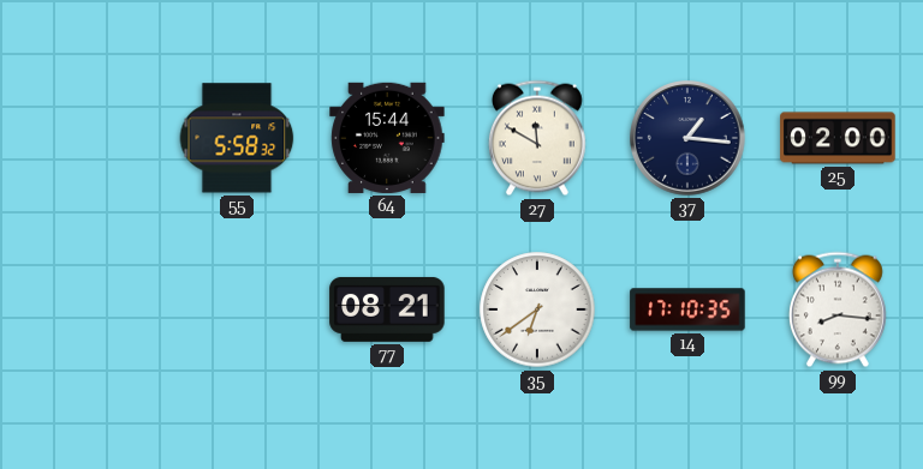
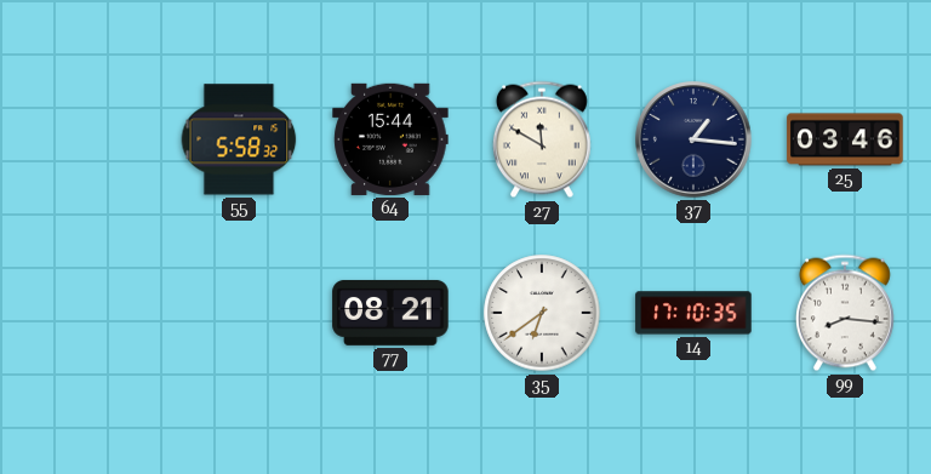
25: 02:00 -> 03:46 (845, 139)
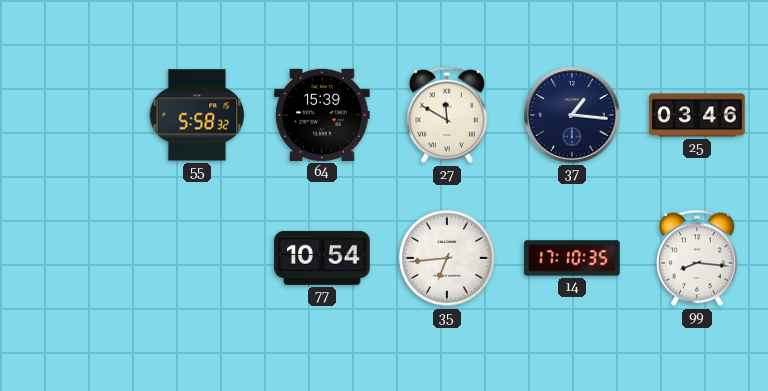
64: 15:44 -> 15:39 (322, 115)
77: 08:21 -> 10:54 (322, 258)
35: 6:39 -> 6:44 (447, 258)
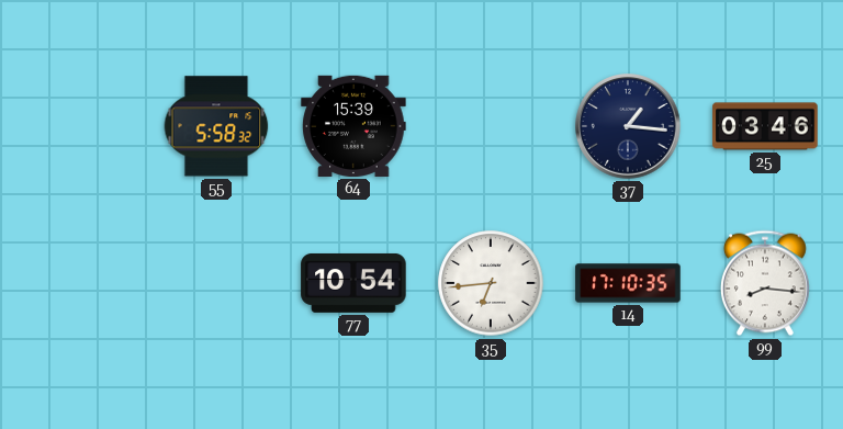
27: 11:50 -> none (447, 115)
